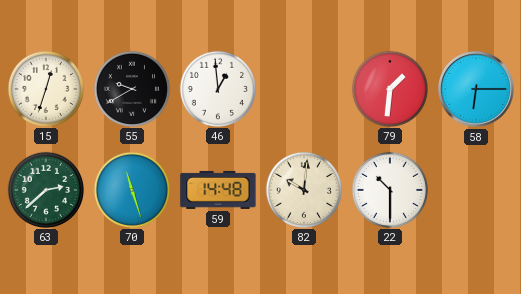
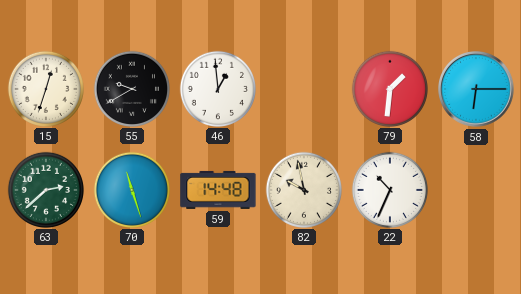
82: 10:01 -> 9:58 (303, 189)
22: 10:30 -> 10:34 (389, 189)
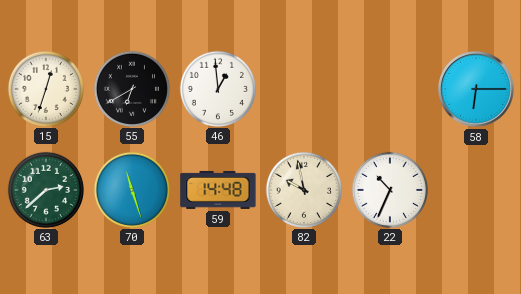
55: 9:40 -> 6:40 (131, 88)
79: 1:31 -> none (389, 88)
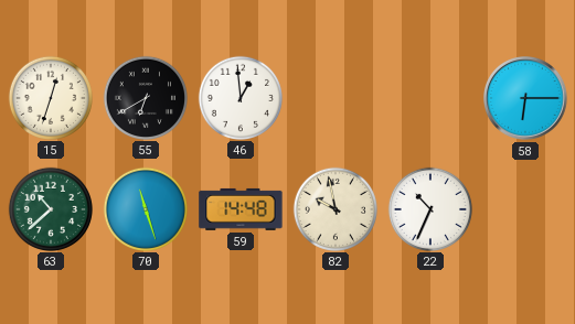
63: 2:38 -> 10:38 (50, 208)
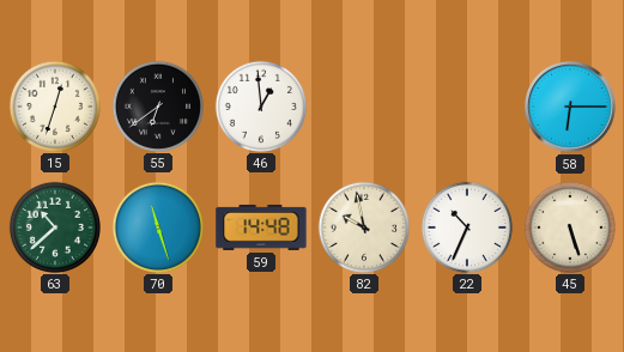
55: 6:40 -> 6:39 (157, 105)
45: none -> 5:27 (569, 226)
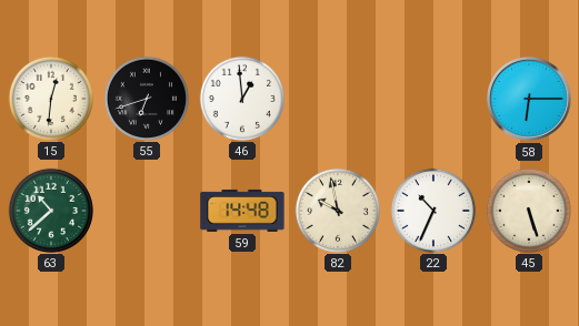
15: 12:33 -> 12:31 (50, 98)
55: 6:39 -> 6:42 (146, 98)
70: 11:27 -> none (157, 226)
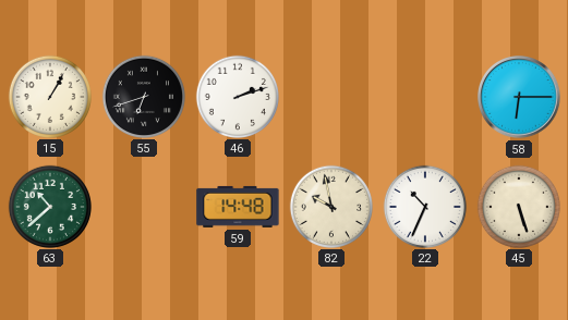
15: 12:31 -> 1:05 (49, 96)
46: 12:59 -> 2:12 (237, 96)
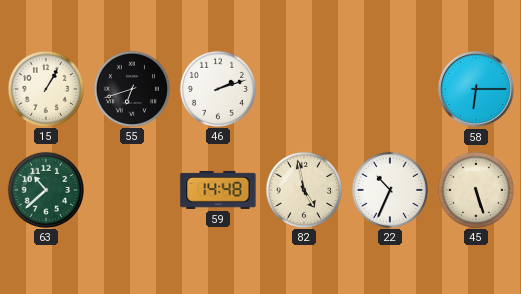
82: 9:58 -> 4:58 (303, 189)
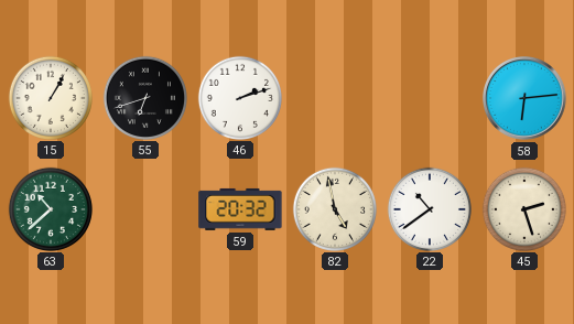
58: 6:15 -> 6:14 (526, 99)
59: 14:48 -> 20:32 (240, 209)
22: 10:34 -> 10:39 (429, 208)
45: 5:27 -> 2:27 (523, 208)
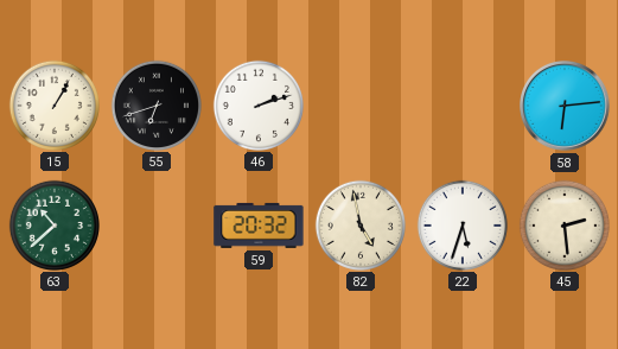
22: 10:39 -> 5:33 (461, 224)
45: 2:27 -> 2:29 (563, 224)
